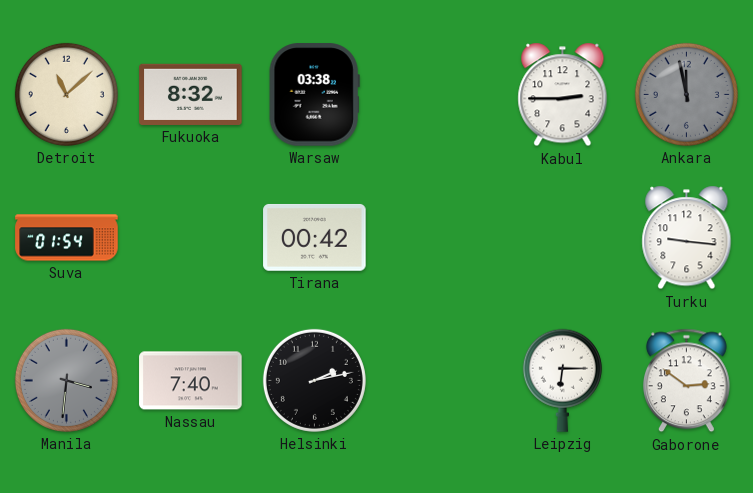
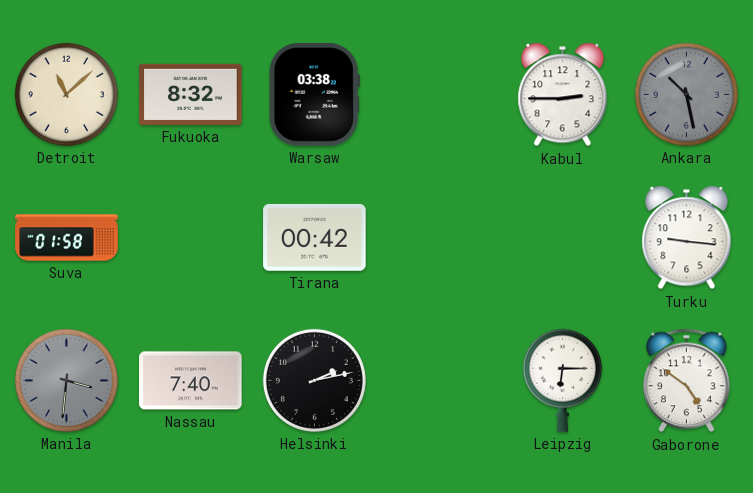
Ankara: 11:58 -> 10:28 (686, 94)
Suva: 01:54 -> 01:58 (67, 238)
Gaborone: 2:51 -> 4:51 (686, 381)
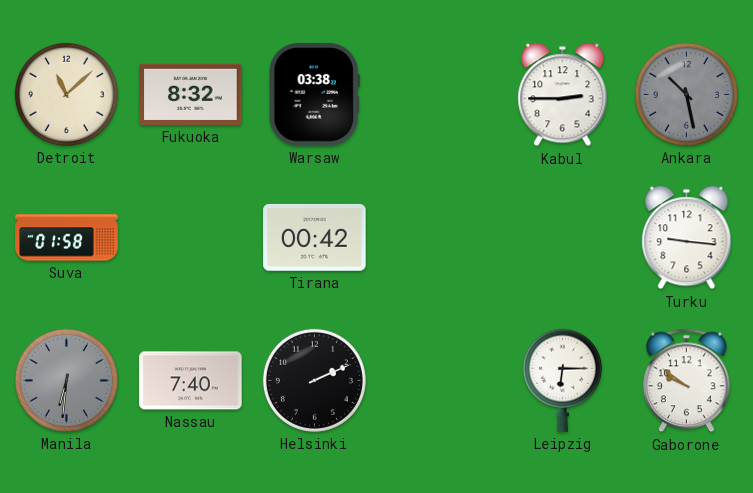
Manila: 3:31 -> 6:31 (66, 380)
Helsinki: 2:13 -> 2:11 (314, 380)
Gaborone: 4:51 -> 9:51 (686, 381)
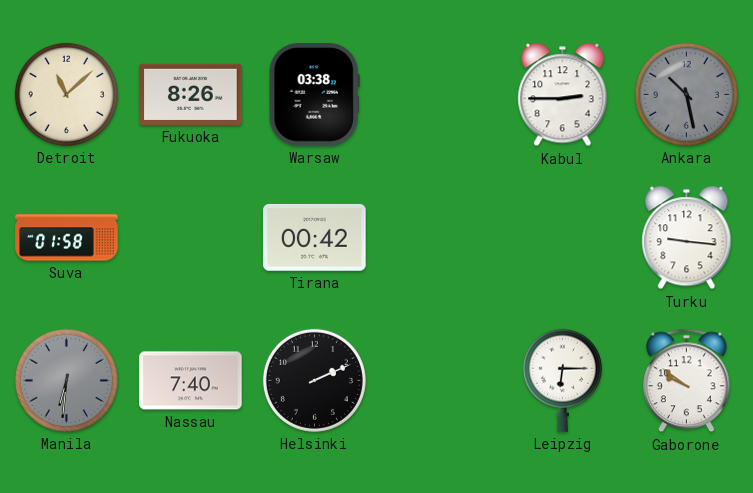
Fukuoka: 8:32 -> 8:26 (191, 94)
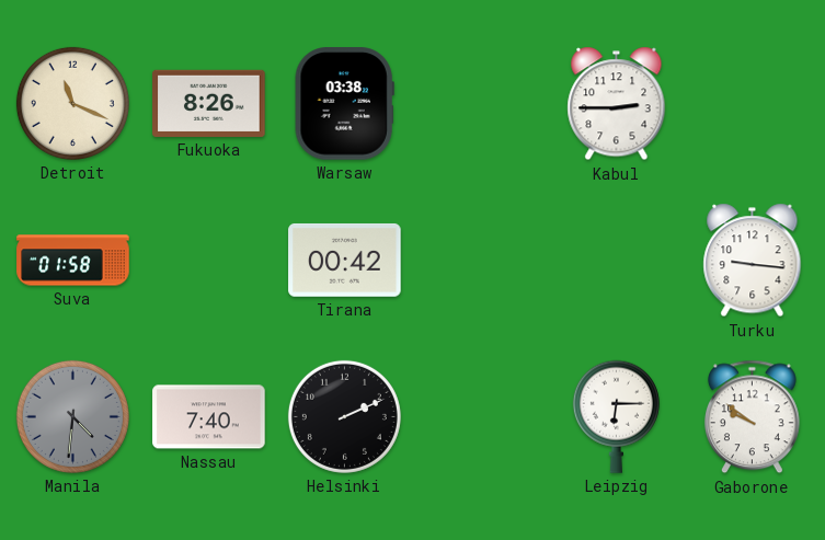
Detroit: 11:08 -> 11:19 (72, 103)
Ankara: 10:28 -> none (686, 94)
Manila: 6:31 -> 4:31 (72, 416)
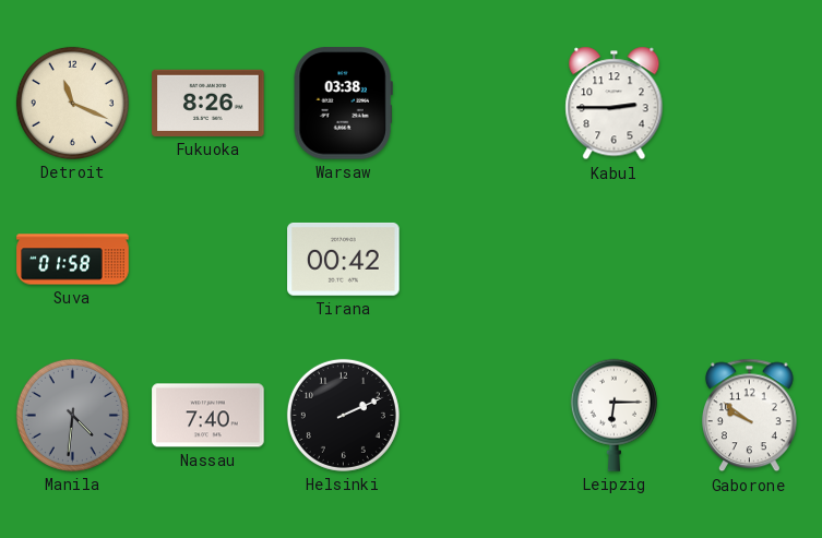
Turku: 9:16 -> none (753, 261)
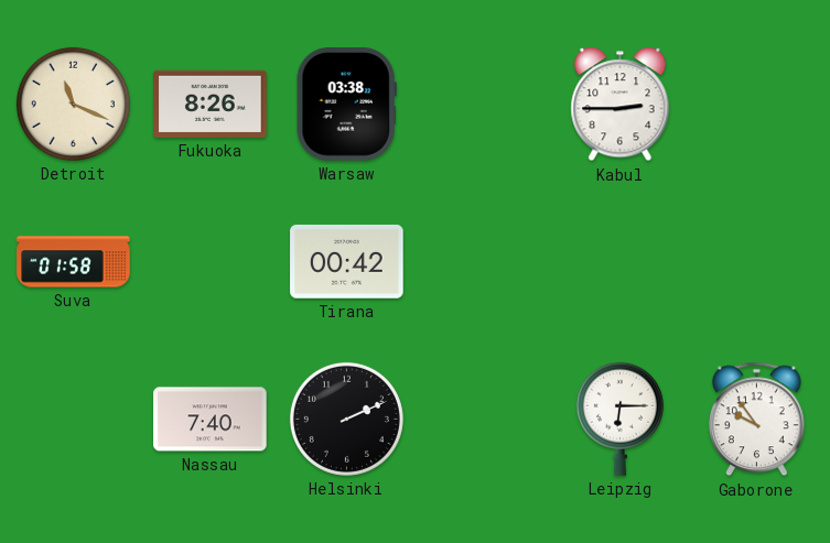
Manila: 4:31 -> none (72, 415)
Gaborone: 9:51 -> 9:54 (756, 420)
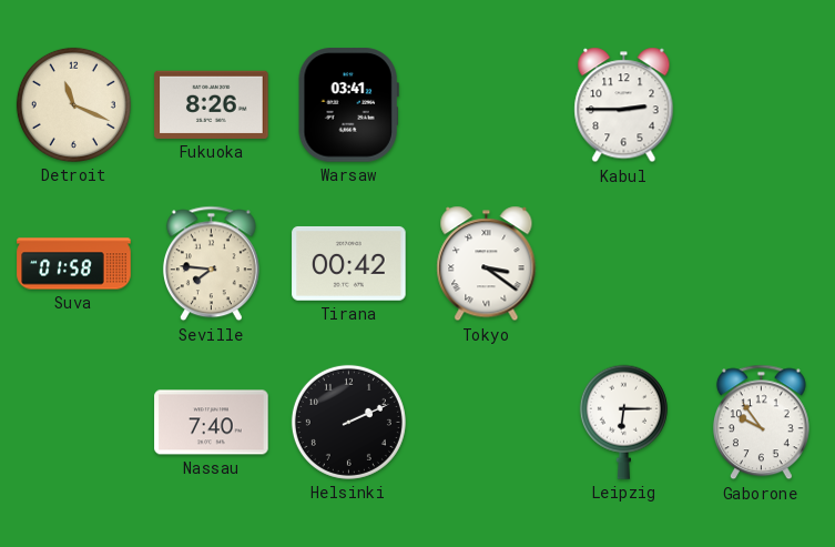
Warsaw: 03:38 -> 03:41 (348, 105)
Seville: none -> 7:46 (211, 264)
Tokyo: none -> 3:21 (487, 264)
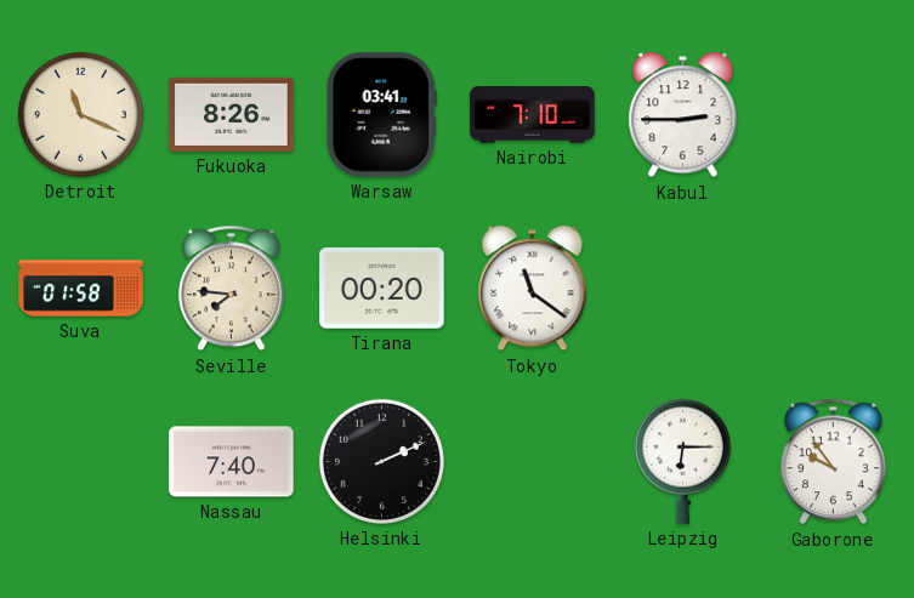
Nairobi: none -> 7:10 (533, 115)
Tirana: 00:42 -> 00:20 (382, 287)
Tokyo: 3:21 -> 11:21 (533, 289)
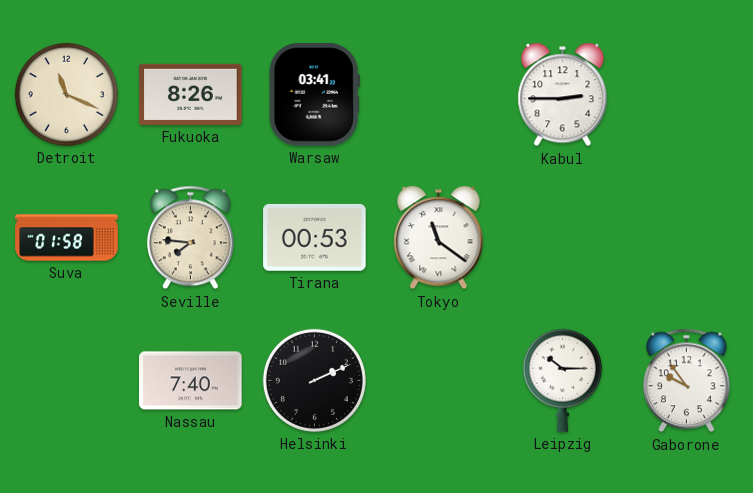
Nairobi: 7:10 -> none (533, 115)
Tirana: 00:20 -> 00:53 (315, 237)
Leipzig: 6:15 -> 10:15 (562, 380)
